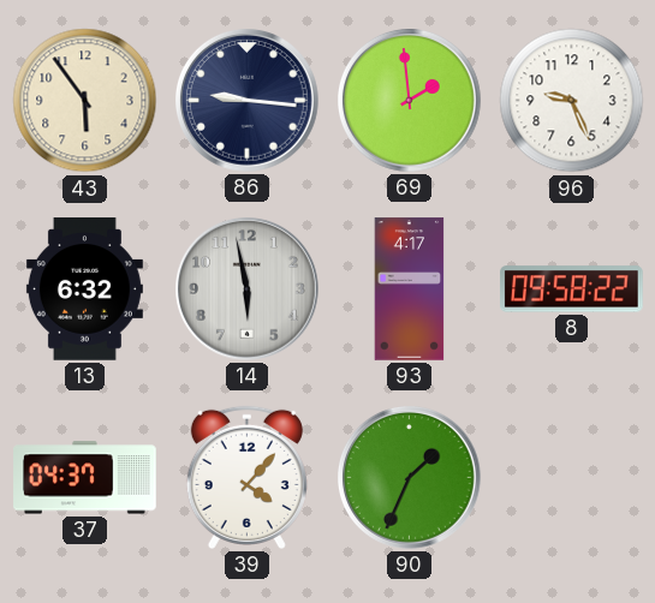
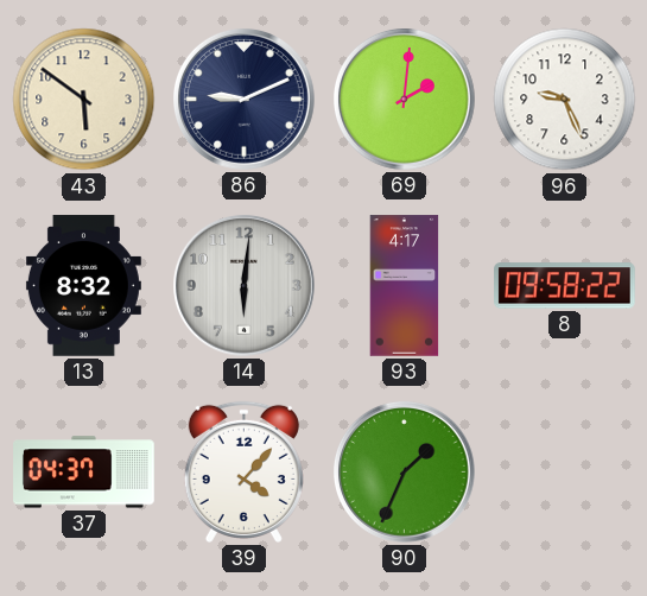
43: 5:54 -> 5:51 (84, 100)
86: 9:16 -> 9:11 (245, 100)
69: 1:59 -> 2:01 (405, 100)
13: 6:32 -> 8:32 (83, 286)
14: 5:58 -> 6:01 (245, 286)
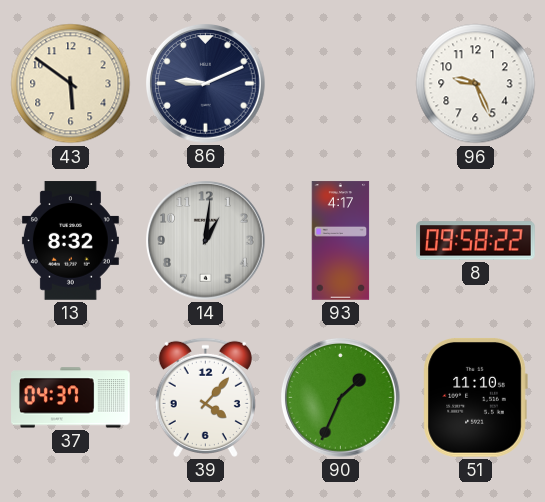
69: 2:01 -> none (405, 100)
14: 6:01 -> 1:01 (206, 241)
51: none -> 11:10 (475, 397)
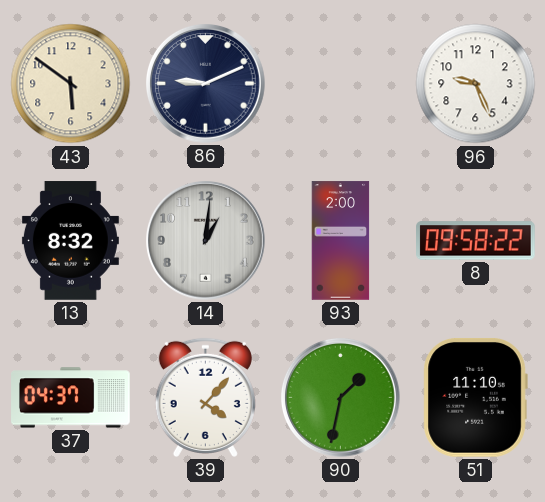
93: 4:17 -> 2:00 (341, 241)
90: 1:34 -> 1:32 (341, 398)
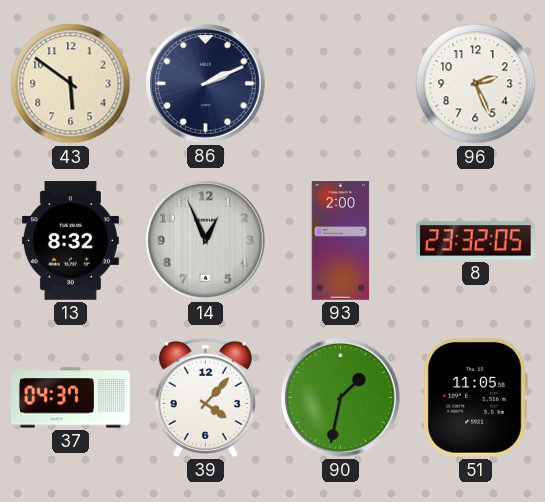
86: 9:11 -> 2:11 (206, 84)
96: 9:26 -> 2:26 (476, 84)
14: 1:01 -> 12:56 (206, 241)
8: 09:58 -> 23:32 (476, 241)
51: 11:10 -> 11:05 (475, 397)
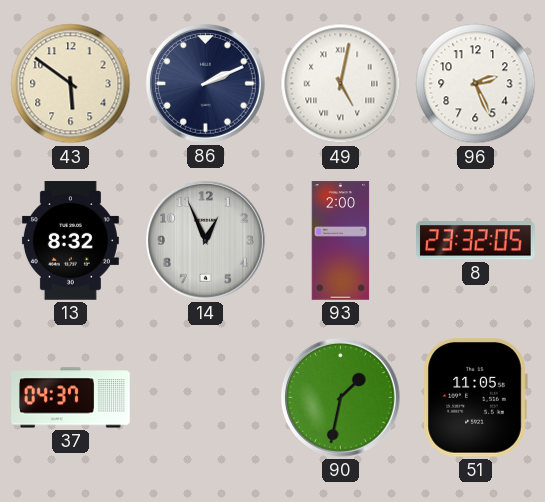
49: none -> 5:02 (341, 84)
39: 4:07 -> none (205, 397)
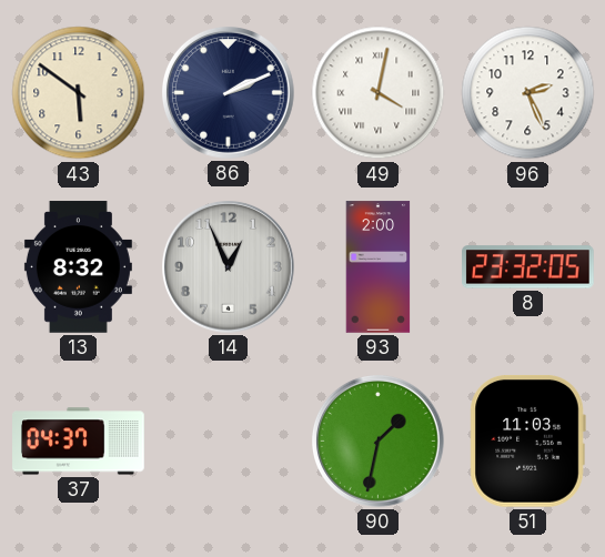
49: 5:02 -> 4:02 (379, 93)
51: 11:05 -> 11:03 (527, 440)
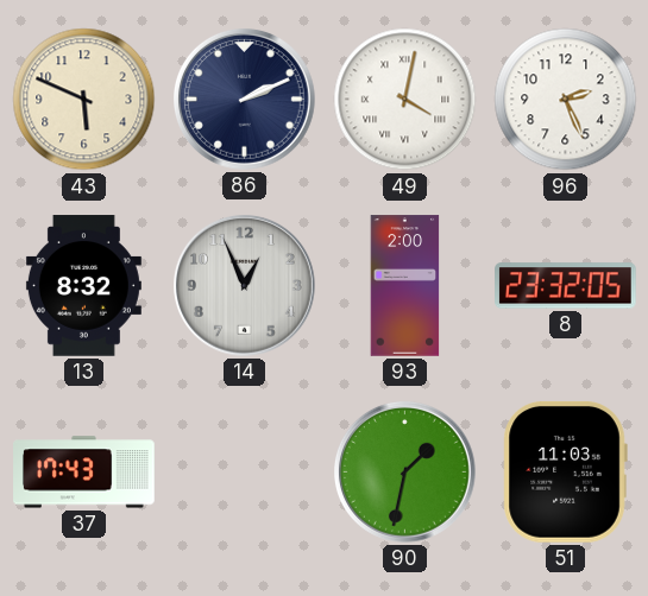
43: 5:51 -> 5:49 (84, 100)
37: 04:37 -> 17:43 (84, 473)
